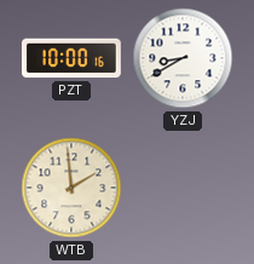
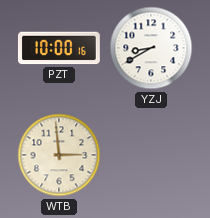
WTB: 1:59 -> 2:59 (59, 155)
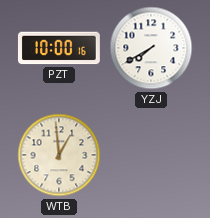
YZJ: 8:40 -> 7:40 (151, 48)
WTB: 2:59 -> 12:59 (59, 155)
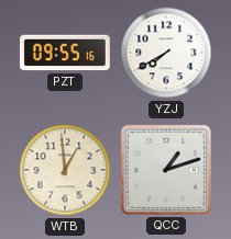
PZT: 10:00 -> 09:55 (65, 53)
QCC: none -> 1:12 (166, 170)
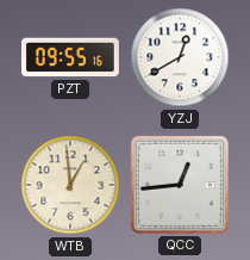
YZJ: 7:40 -> 12:40 (180, 57)
QCC: 1:12 -> 12:44 (180, 185)
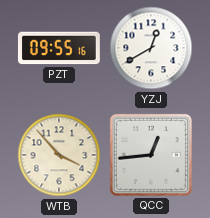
WTB: 12:59 -> 3:53 (59, 155)
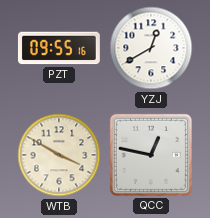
WTB: 3:53 -> 3:50 (59, 155)
QCC: 12:44 -> 12:47 (151, 155)
